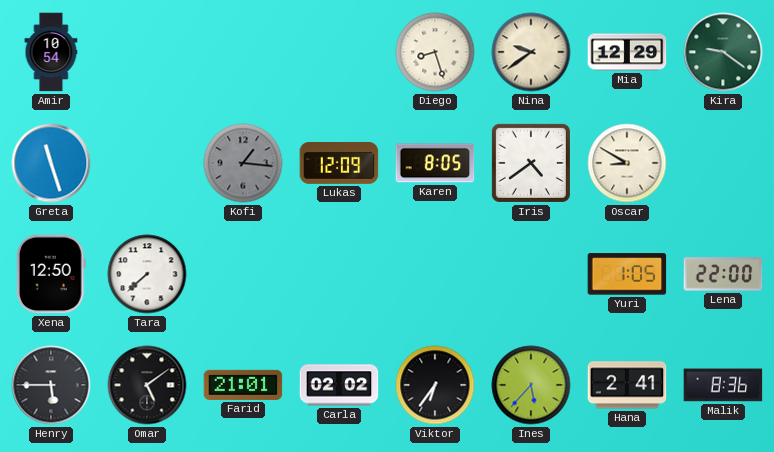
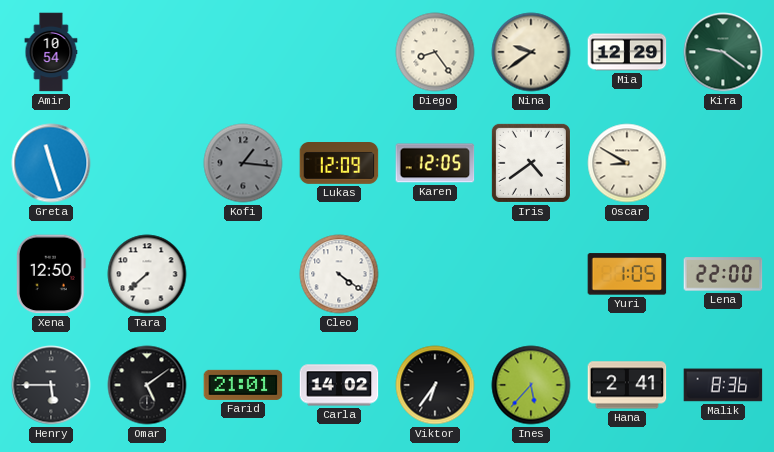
Diego: 8:27 -> 8:24 (435, 52)
Karen: 8:05 -> 12:05 (435, 163)
Cleo: none -> 4:21 (339, 274)
Carla: 02:02 -> 14:02 (339, 385)
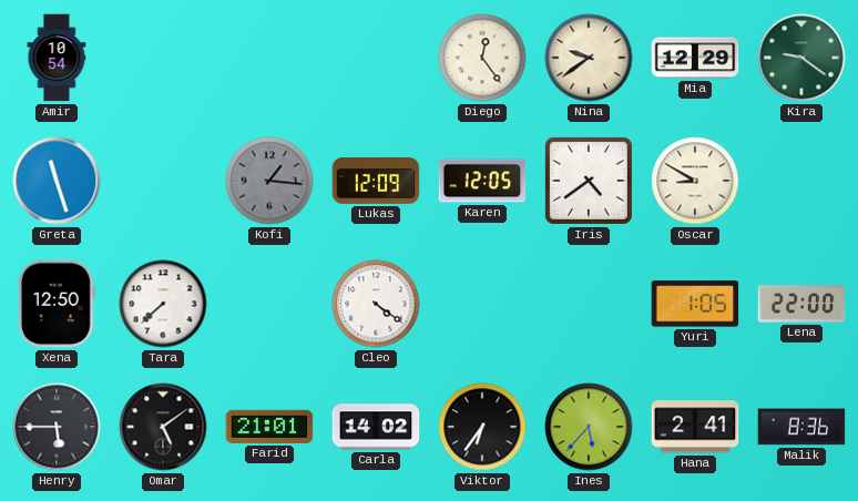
Diego: 8:24 -> 12:24 (482, 58)
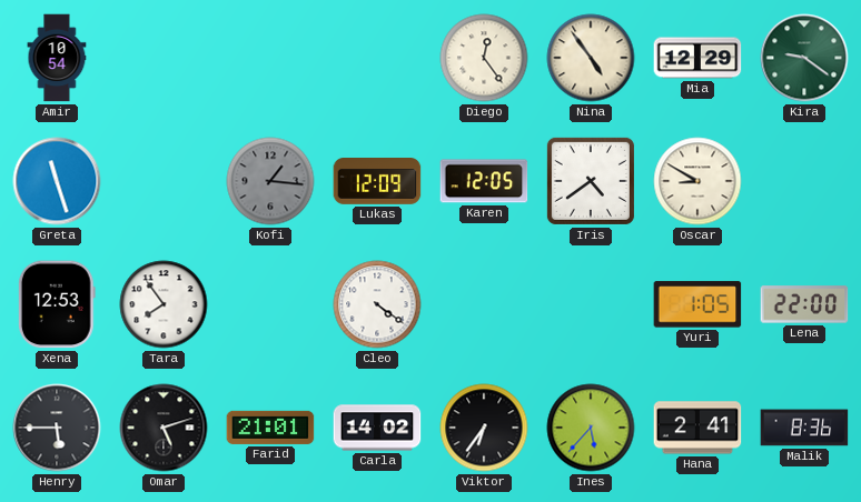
Nina: 9:39 -> 4:54 (591, 58)
Xena: 12:50 -> 12:53 (57, 304)
Tara: 7:38 -> 7:54 (164, 304)
Omar: 5:09 -> 5:12 (164, 428)
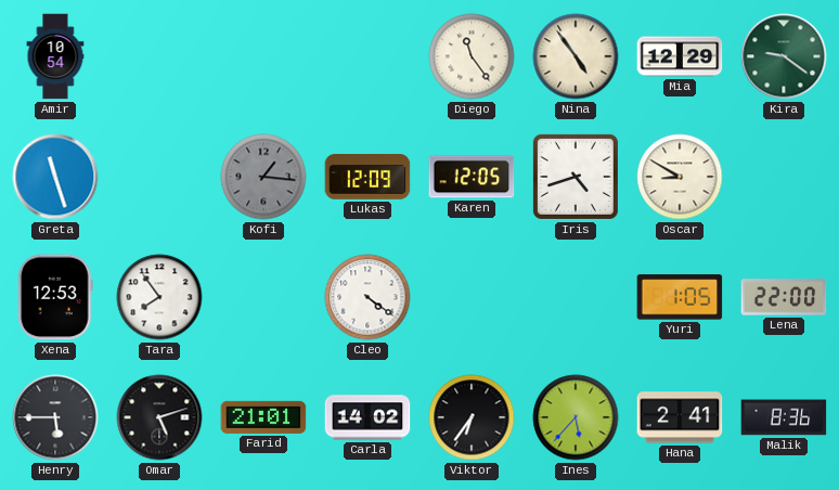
Diego: 12:24 -> 11:24 (472, 56)
Iris: 4:39 -> 4:42 (576, 177)
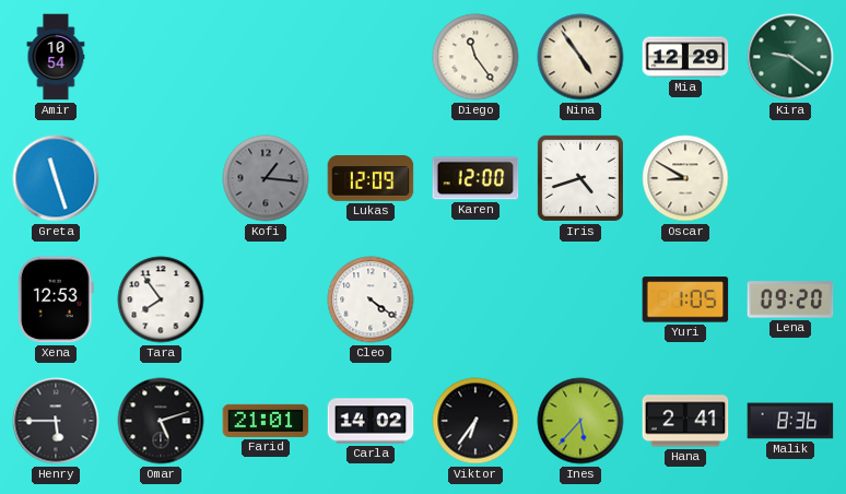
Karen: 12:05 -> 12:00 (475, 178)
Lena: 22:00 -> 09:20 (790, 299)
